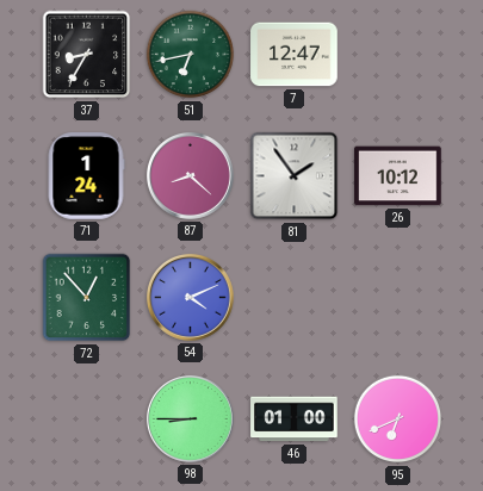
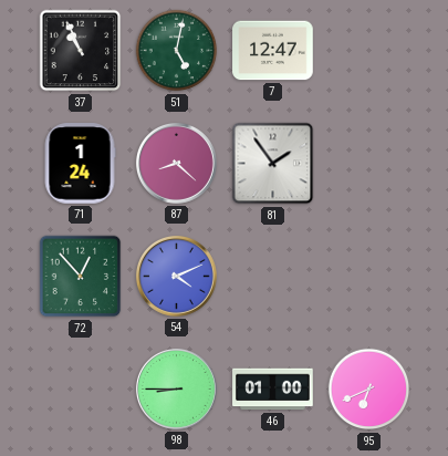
37: 8:35 -> 10:56 (81, 51)
51: 6:43 -> 5:02 (177, 51)
26: 10:12 -> none (398, 176)
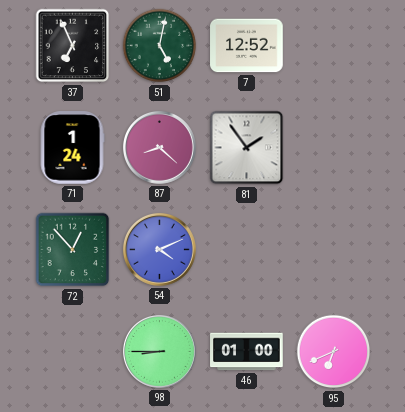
37: 10:56 -> 6:56 (73, 46)
7: 12:47 -> 12:52 (247, 46)
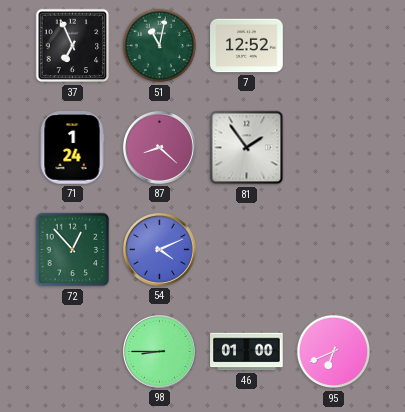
51: 5:02 -> 11:02 (160, 46)
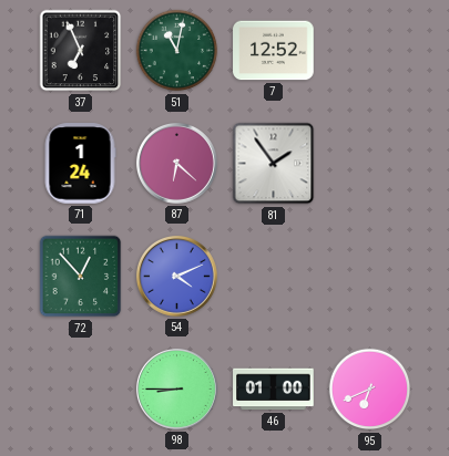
87: 8:22 -> 6:22 (176, 163)
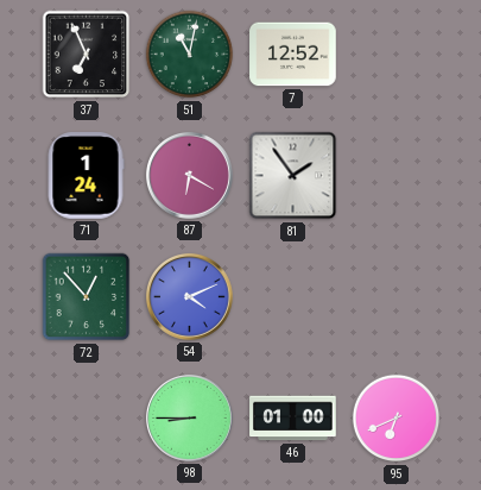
87: 6:22 -> 6:20 (189, 175)
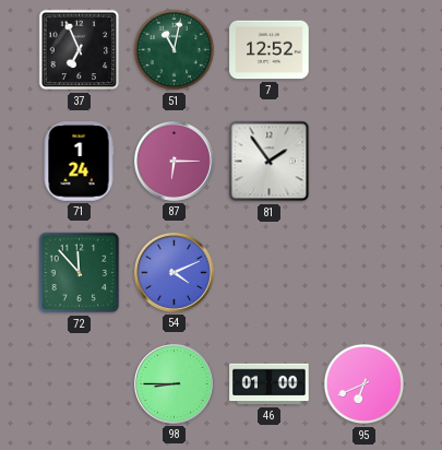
87: 6:20 -> 6:15 (174, 161)
72: 12:53 -> 11:53 (80, 273)
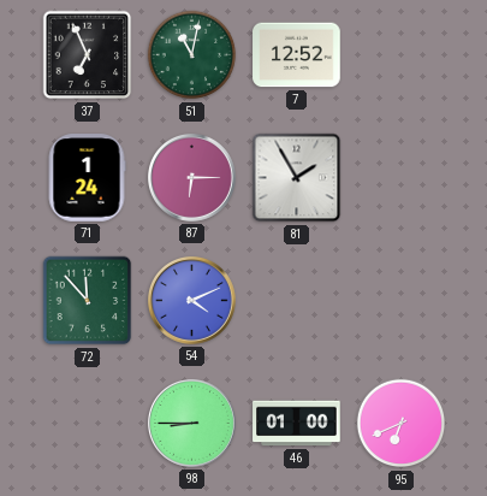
81: 1:54 -> 1:55 (297, 178)
